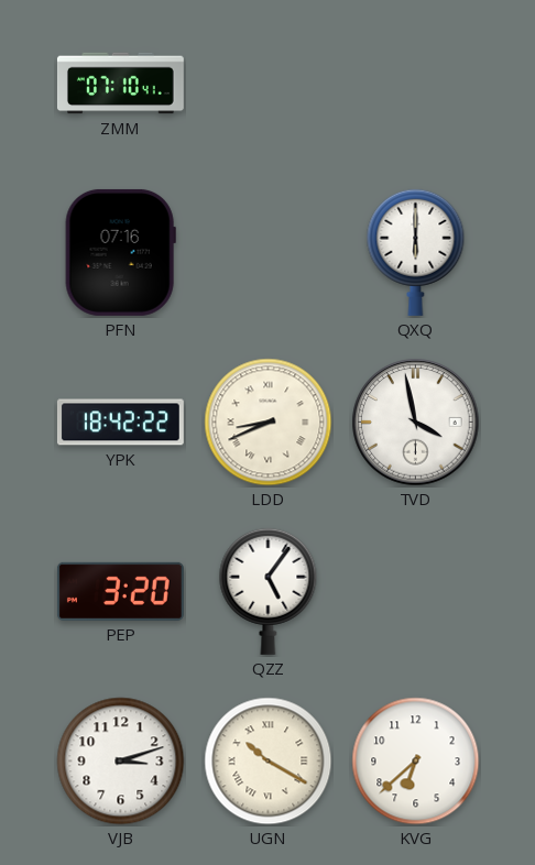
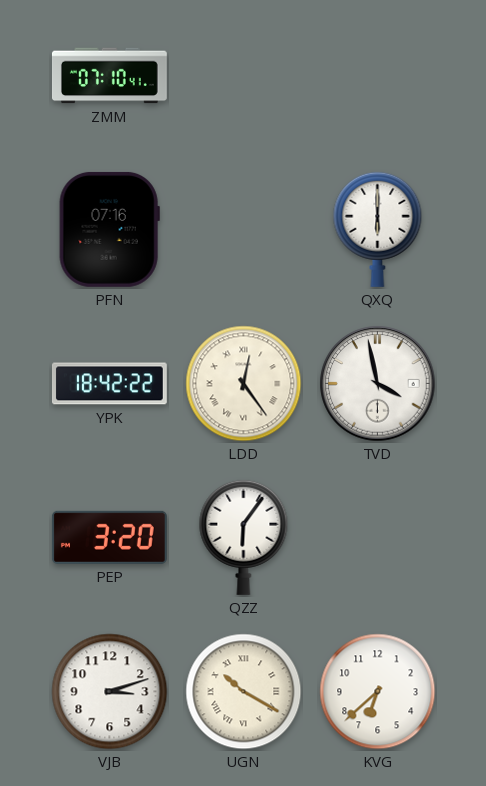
LDD: 8:41 -> 12:24 (244, 384)
QZZ: 5:06 -> 6:06 (244, 537)
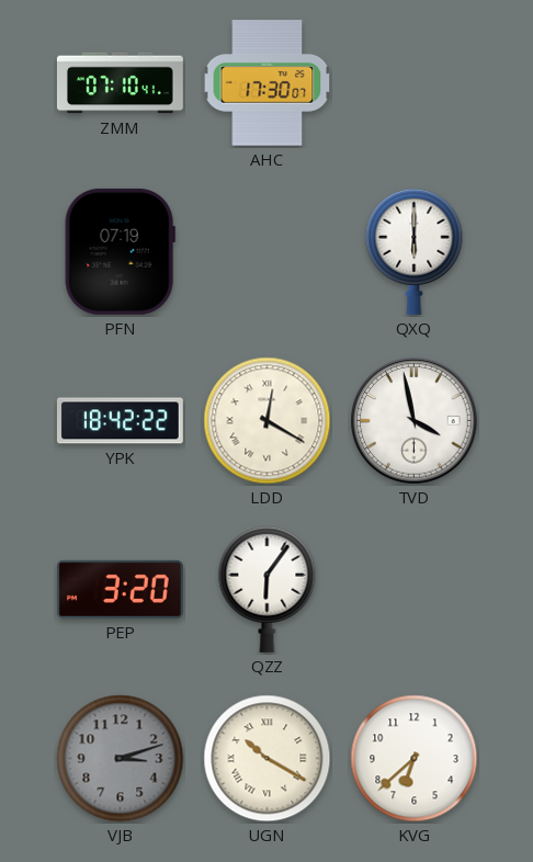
AHC: none -> 17:30 (268, 83)
PFN: 07:16 -> 07:19 (120, 251)
LDD: 12:24 -> 12:20 (268, 421)
VJB dial: white -> grey (121, 759)
